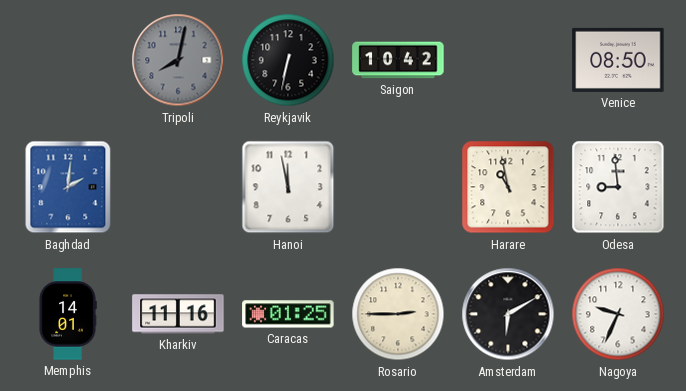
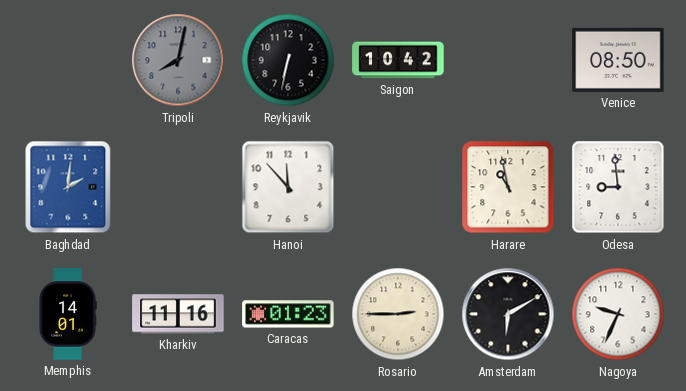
Hanoi: 11:58 -> 11:53 (288, 187)
Caracas: 01:25 -> 01:23 (288, 314)
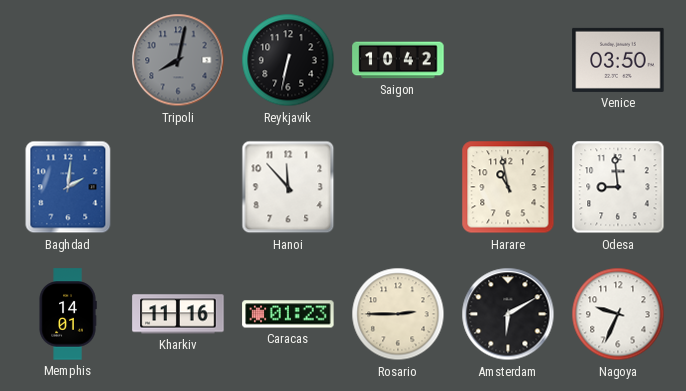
Venice: 08:50 -> 03:50 (618, 60)
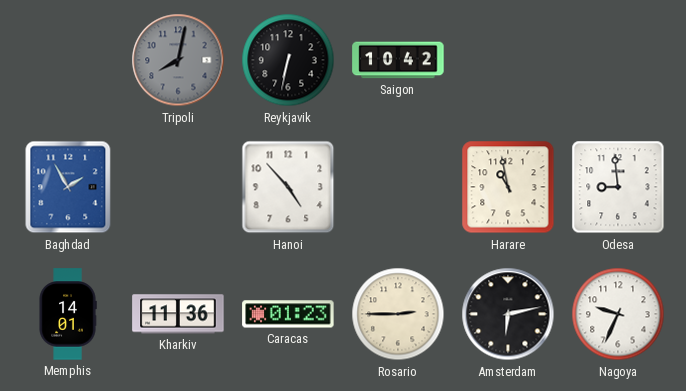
Venice: 03:50 -> none (618, 60)
Baghdad: 2:01 -> 1:55 (68, 187)
Hanoi: 11:53 -> 4:53 (288, 187)
Kharkiv: 11:16 -> 11:36 (178, 314)
Amsterdam: 6:10 -> 6:13 (508, 314)
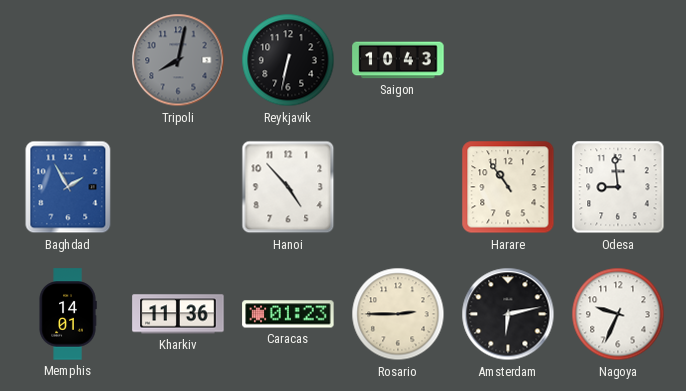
Saigon: 10:42 -> 10:43 (398, 60)
Harare: 10:58 -> 10:54 (508, 187)
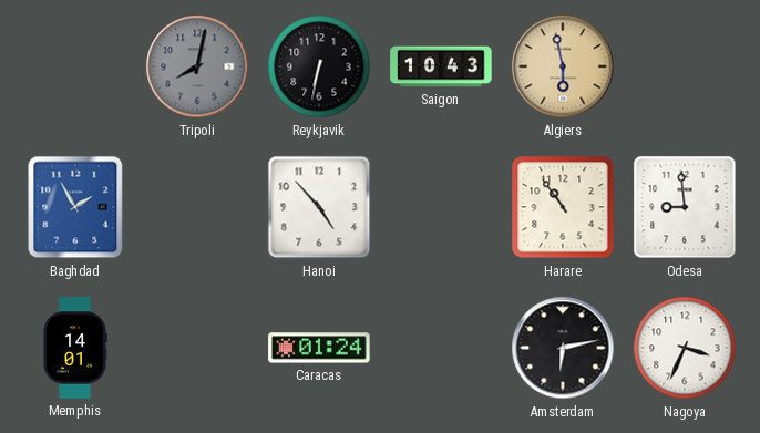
Algiers: none -> 5:58 (563, 66)
Kharkiv: 11:36 -> none (178, 314)
Caracas: 01:23 -> 01:24 (319, 348)
Rosario: 2:45 -> none (398, 314)
Nagoya: 9:34 -> 3:34 (685, 348)
